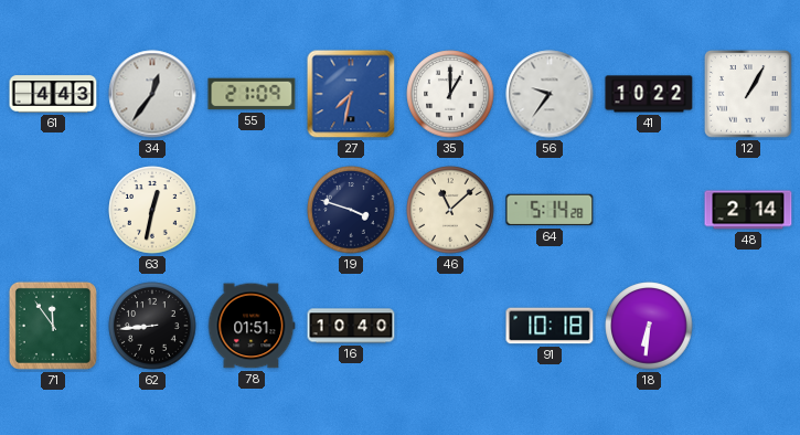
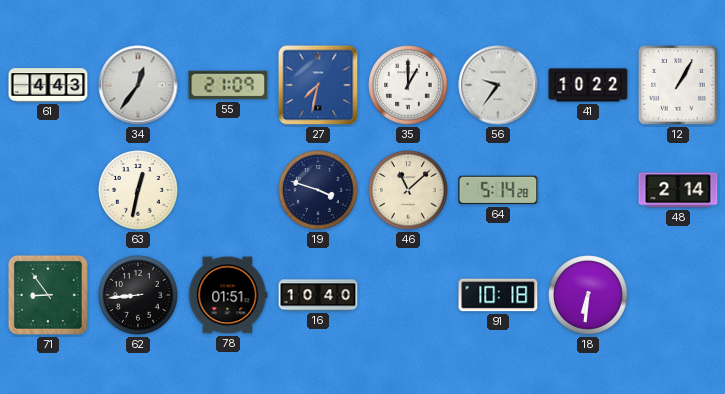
71: 11:54 -> 8:54 (48, 295)
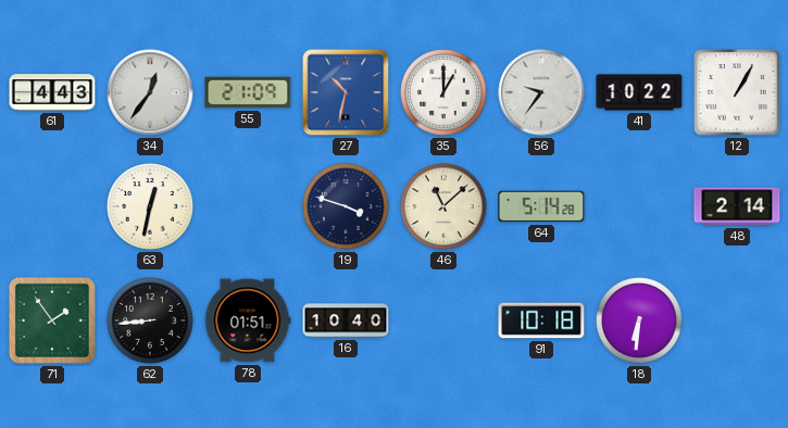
27: 7:32 -> 10:32 (346, 92)
71: 8:54 -> 1:54 (52, 320)
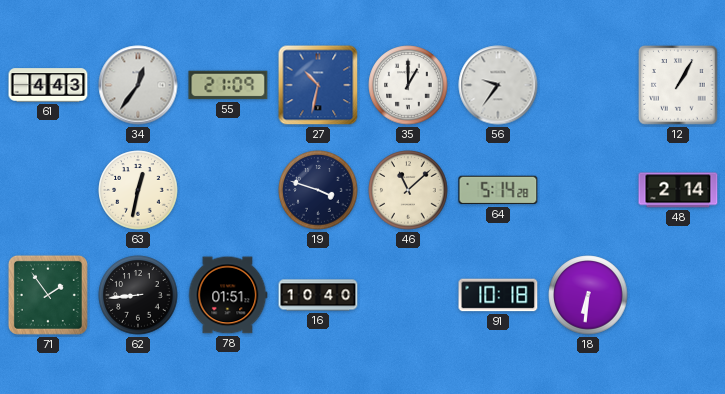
41: 10:22 -> none (639, 92)
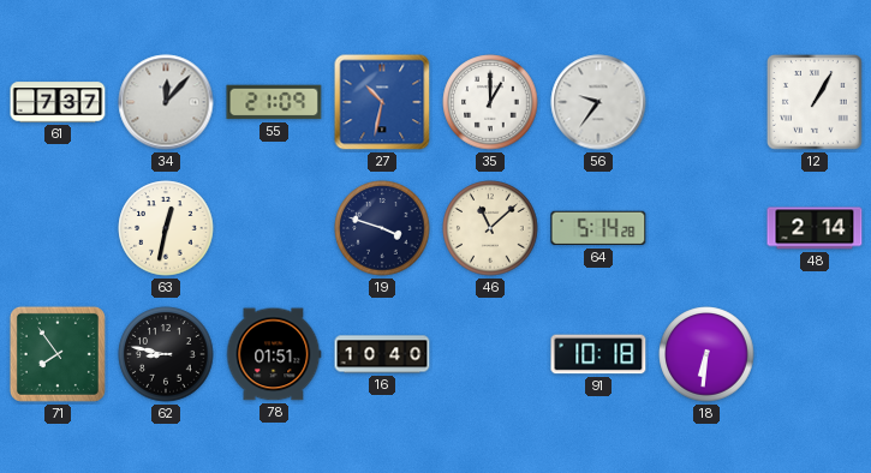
61: 4:43 -> 7:37 (58, 102)
34: 12:36 -> 12:07 (166, 102)
71: 1:54 -> 7:54 (58, 354)
62: 8:44 -> 8:47 (166, 354)
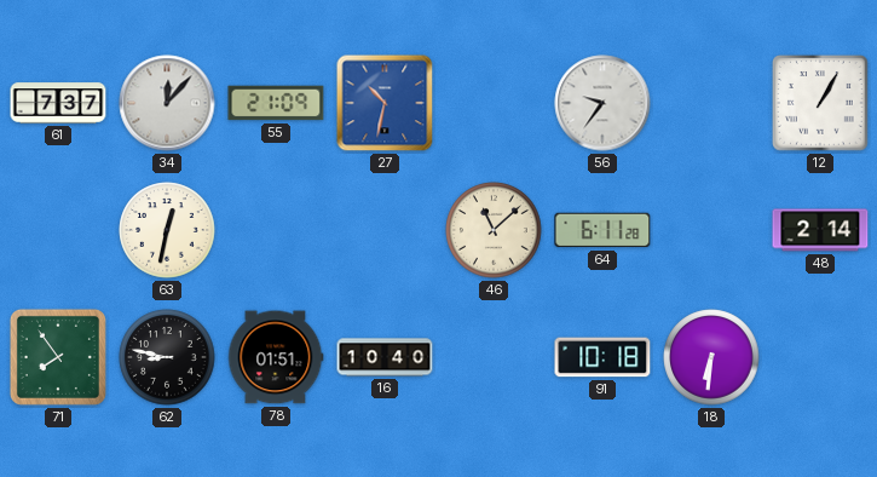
35: 1:00 -> none (490, 102)
19: 3:48 -> none (382, 228)
64: 5:14 -> 6:11 (602, 230)
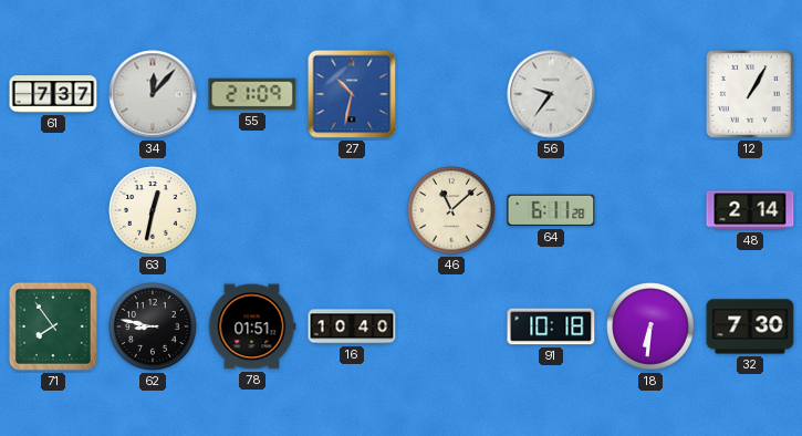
32: none -> 7:30 (750, 326)
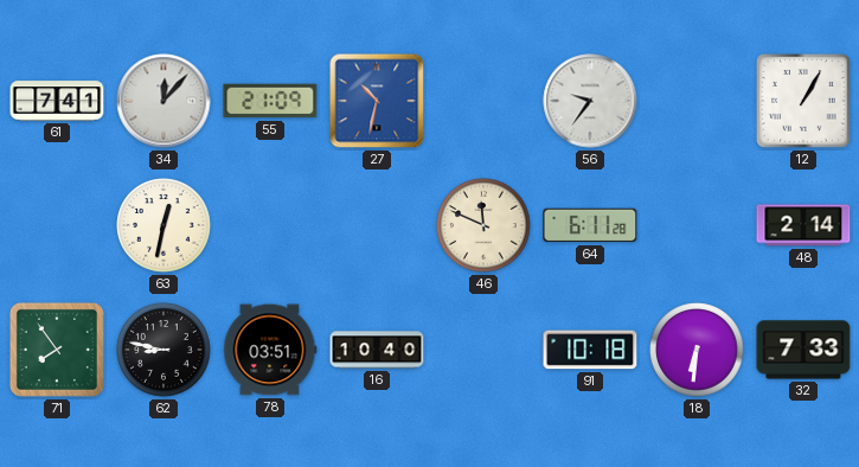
61: 7:37 -> 7:41 (57, 101)
46: 11:08 -> 11:49 (483, 225)
78: 01:51 -> 03:51 (270, 350)
32: 7:30 -> 7:33 (803, 350)
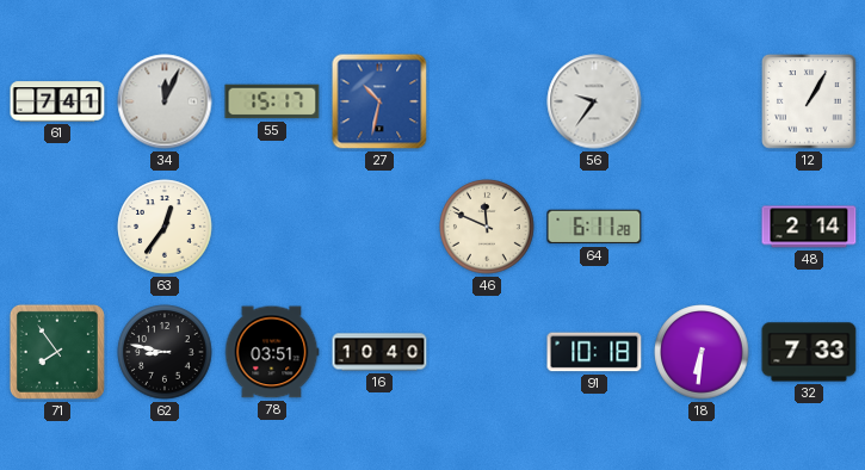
34: 12:07 -> 12:04 (165, 101)
55: 21:09 -> 15:17 (272, 101)
63: 12:32 -> 12:36 (165, 227)
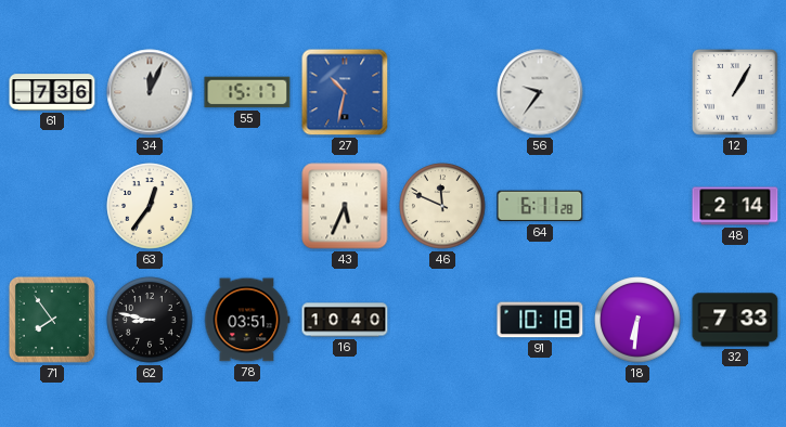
61: 7:41 -> 7:36 (52, 92)
43: none -> 5:34 (345, 206)
